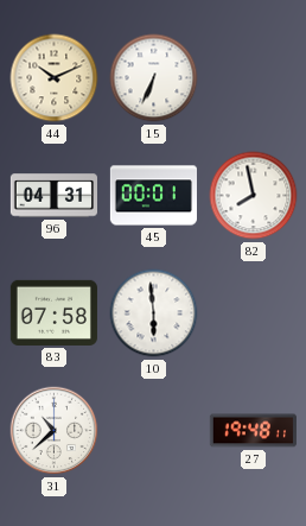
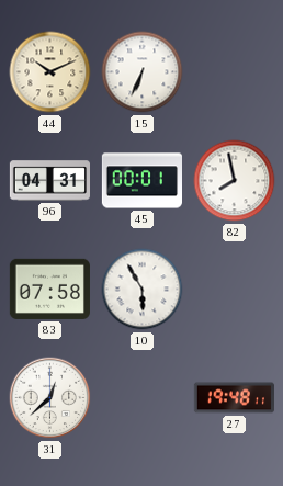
10: 5:59 -> 5:55 (143, 290)
31: 10:38 -> 12:38 (50, 398)
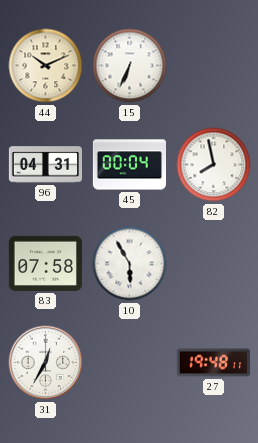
45: 00:01 -> 00:04 (129, 165)
31: 12:38 -> 12:35 (46, 363)
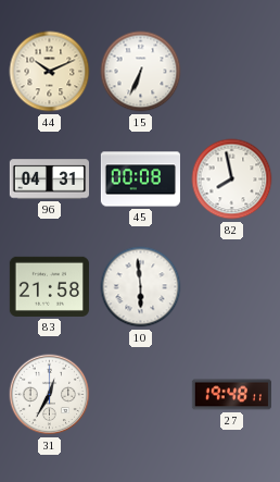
45: 00:04 -> 00:08 (140, 180)
83: 07:58 -> 21:58 (49, 286)
10: 5:55 -> 5:59 (141, 287)
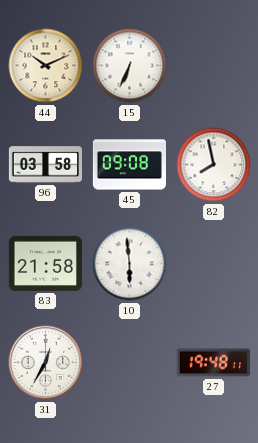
96: 04:31 -> 03:58 (45, 165)
45: 00:08 -> 09:08 (129, 165)
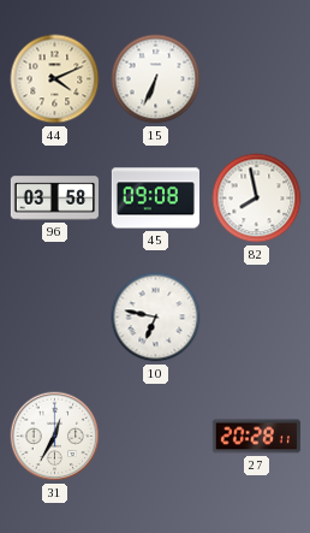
44: 10:11 -> 4:11 (55, 79)
83: 21:58 -> none (45, 263)
10: 5:59 -> 6:47 (156, 318)
27: 19:48 -> 20:28 (256, 437)
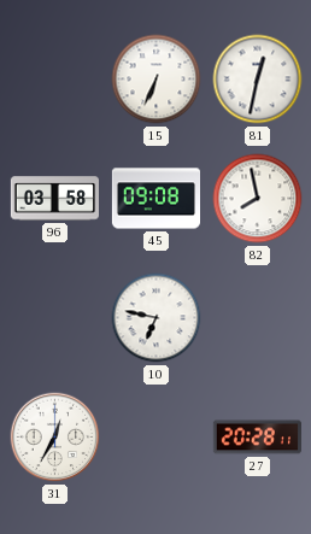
44: 4:11 -> none (55, 79)
81: none -> 12:32 (258, 80)
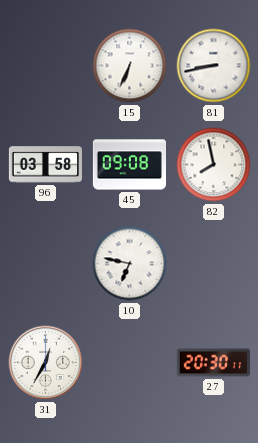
81: 12:32 -> 8:43 (214, 66)
27: 20:28 -> 20:30 (213, 363)
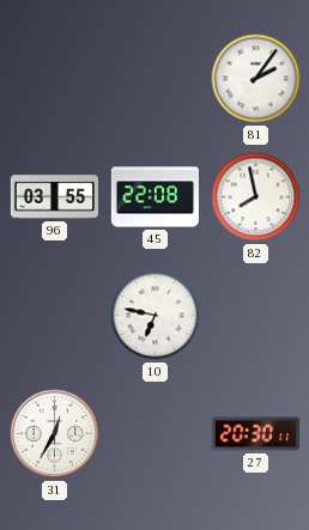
15: 6:34 -> none (130, 66)
81: 8:43 -> 2:06 (256, 79)
96: 03:58 -> 03:55 (54, 197)
45: 09:08 -> 22:08 (154, 197)
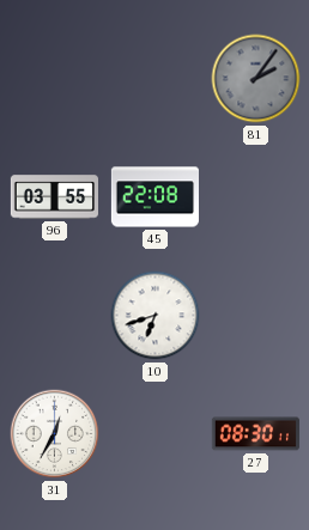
81 dial: white -> grey (256, 79)
82: 7:58 -> none (256, 197)
10: 6:47 -> 6:42 (156, 316)
27: 20:30 -> 08:30 (255, 434)
